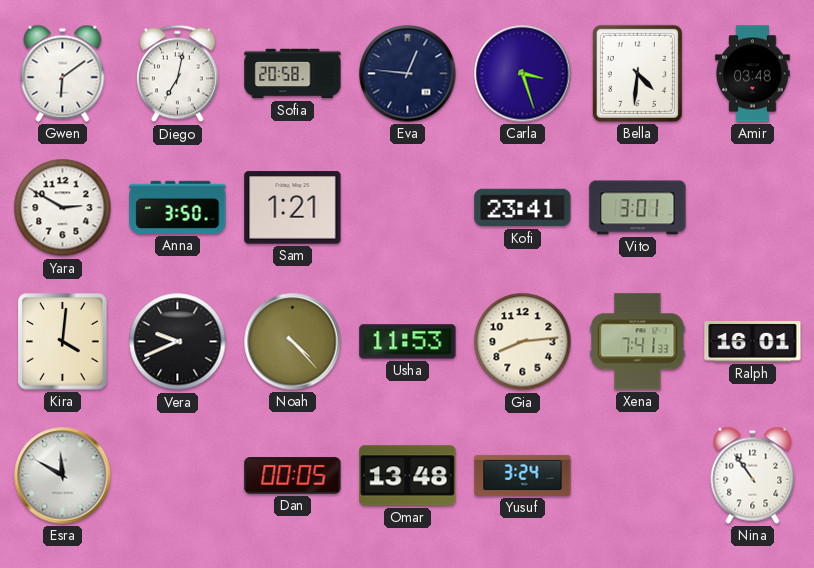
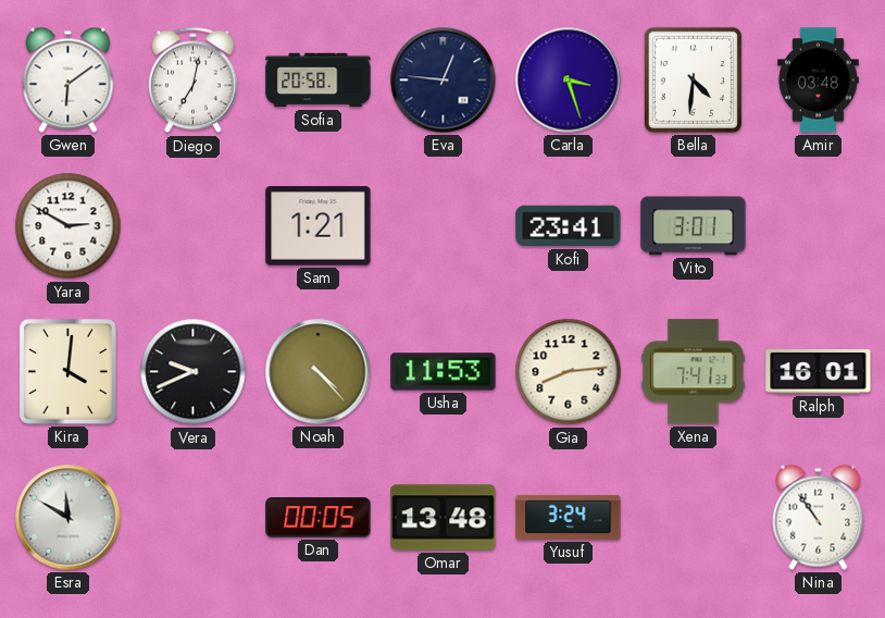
Anna: 3:50 -> none (178, 207)
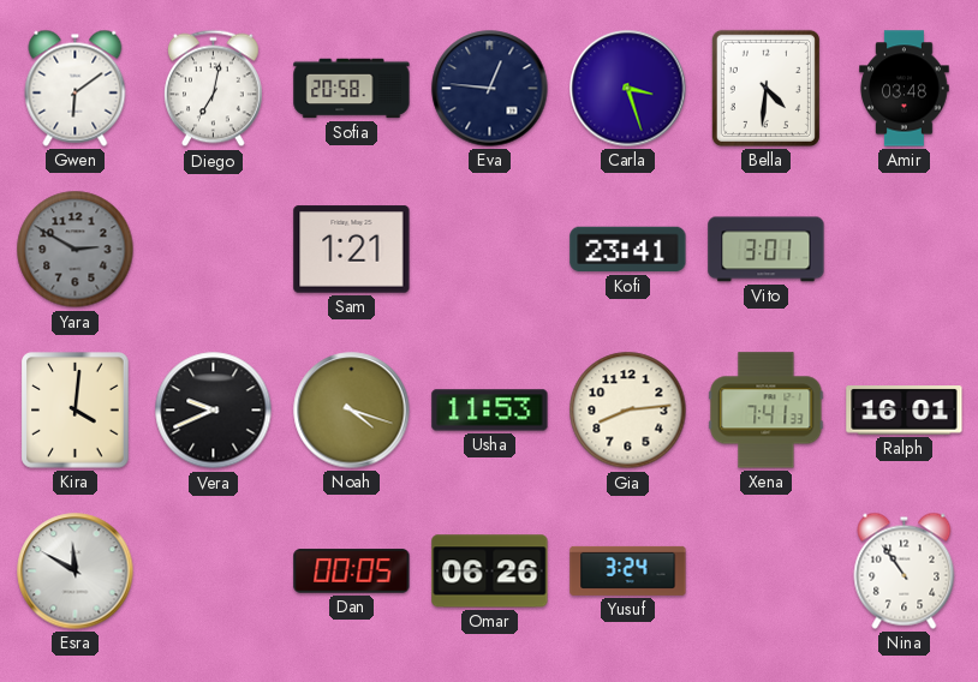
Yara dial: white -> grey (76, 250)
Noah: 4:23 -> 4:18 (352, 411)
Omar: 13:48 -> 06:26 (490, 572)
